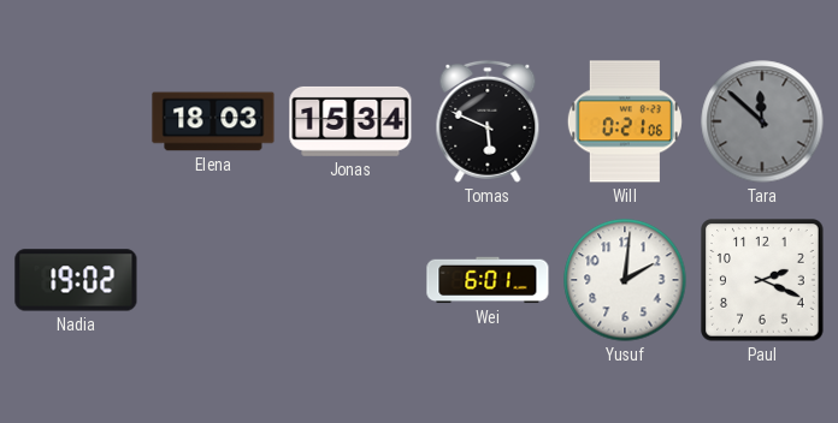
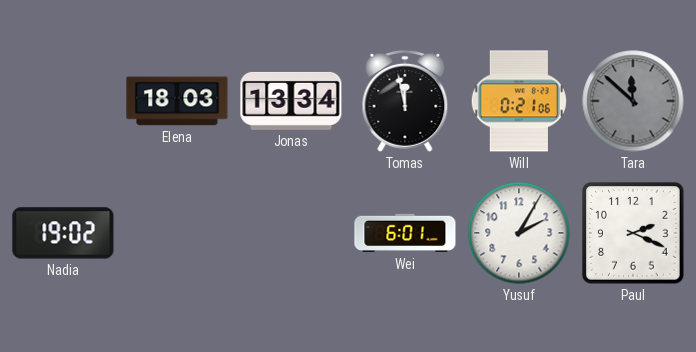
Jonas: 15:34 -> 13:34 (291, 101)
Tomas: 5:49 -> 11:58 (405, 101)
Yusuf: 2:01 -> 2:05 (519, 233)
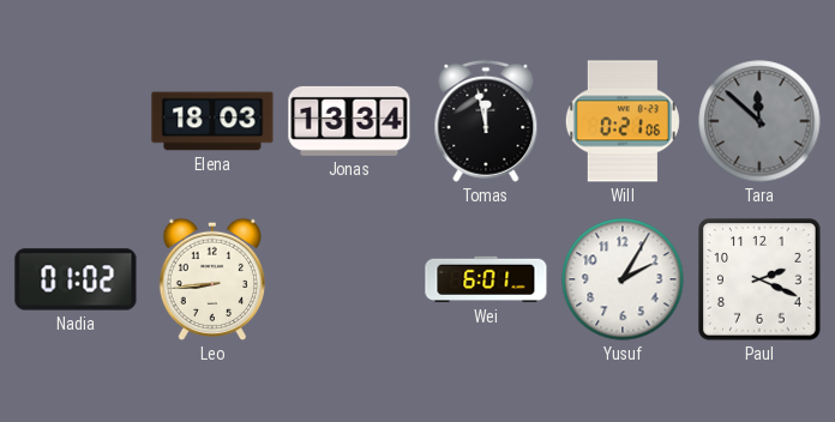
Nadia: 19:02 -> 01:02 (76, 279)
Leo: none -> 8:44 (212, 279)
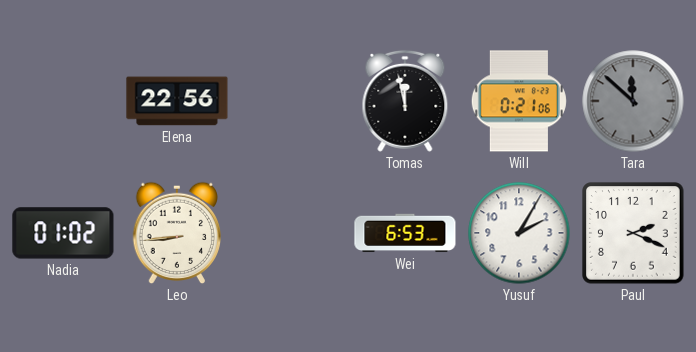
Elena: 18:03 -> 22:56 (177, 101)
Jonas: 13:34 -> none (349, 121)
Wei: 6:01 -> 6:53 (405, 233)
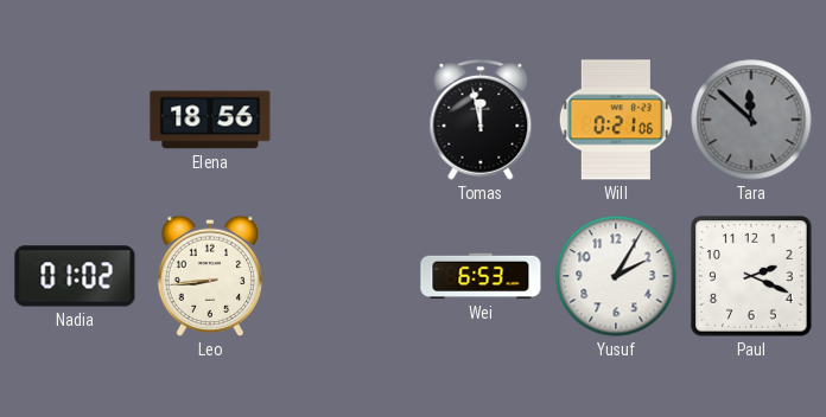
Elena: 22:56 -> 18:56 (210, 120)
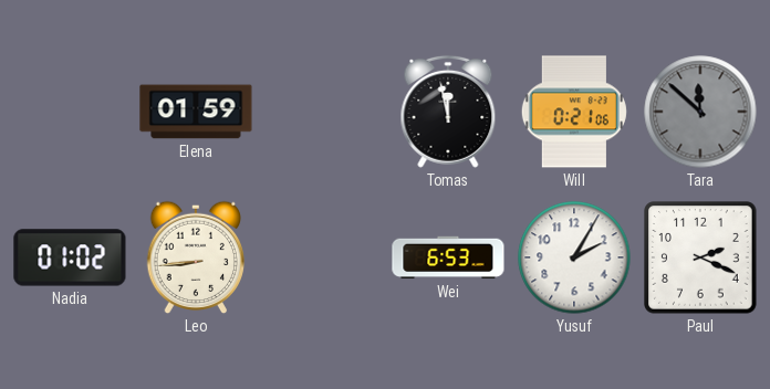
Elena: 18:56 -> 01:59 (196, 112)
